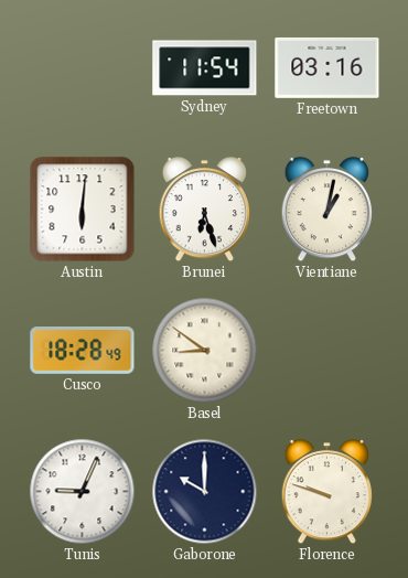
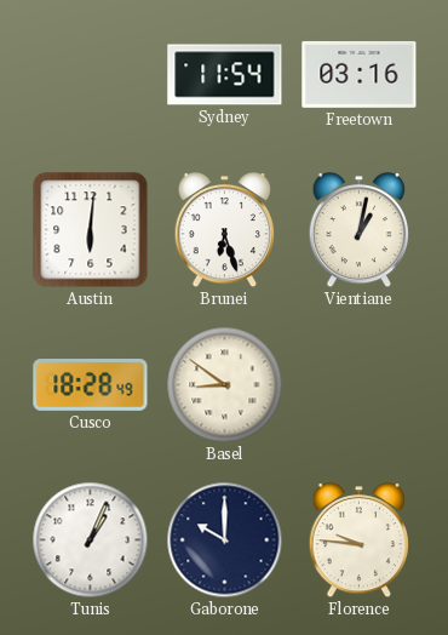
Tunis: 9:04 -> 1:04 (91, 540)
Florence: 9:48 -> 9:46 (360, 542)
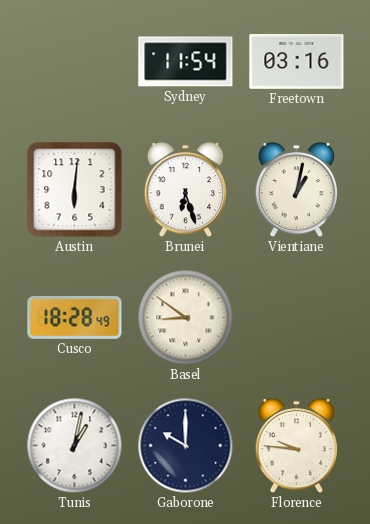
Tunis: 1:04 -> 1:02 (75, 446)
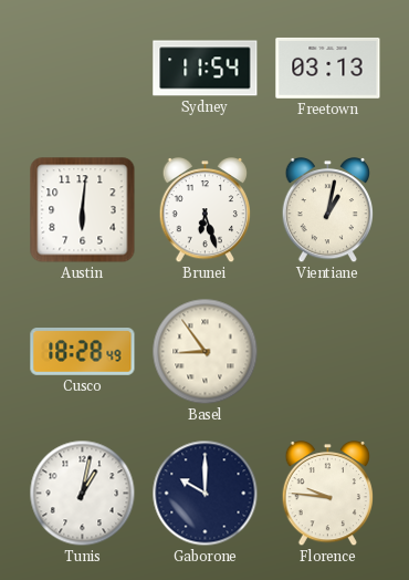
Freetown: 03:16 -> 03:13 (328, 68)
Basel: 8:51 -> 8:54 (206, 352)
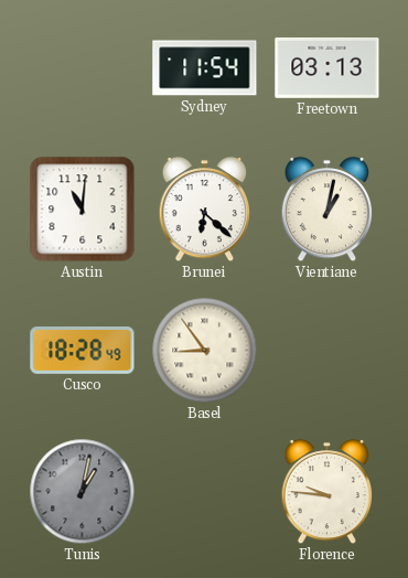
Austin: 6:01 -> 11:01 (83, 210)
Brunei: 6:27 -> 6:22 (205, 211)
Tunis dial: white -> grey (83, 492)
Gaborone: 10:00 -> none (206, 494)
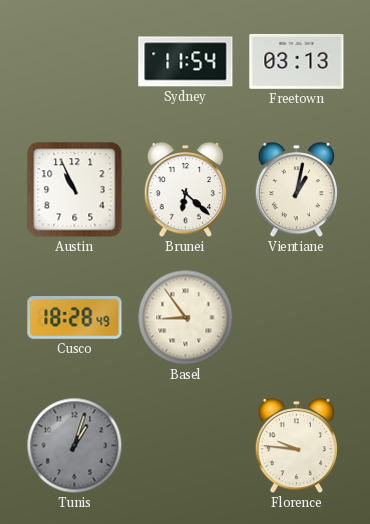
Austin: 11:01 -> 10:56 (75, 190)
Tunis: 1:02 -> 1:03 (75, 446)
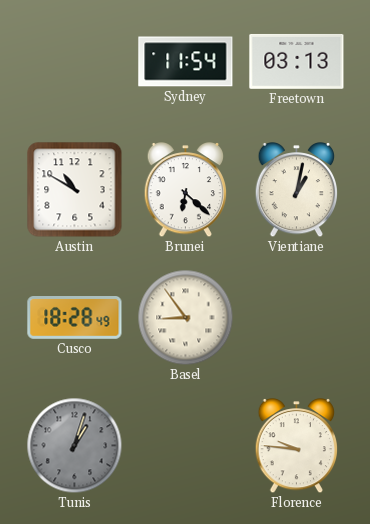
Austin: 10:56 -> 10:50 (75, 190)
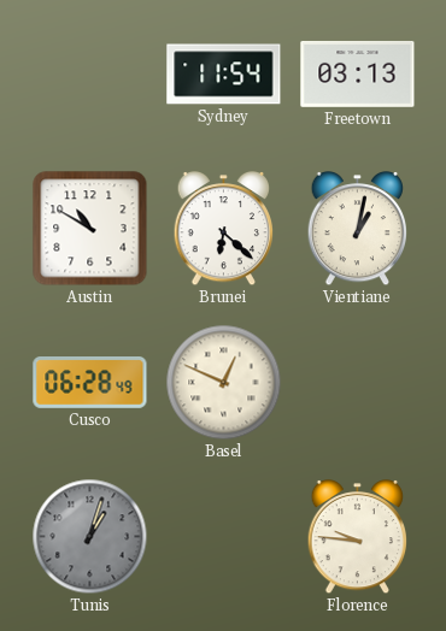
Cusco: 18:28 -> 06:28 (90, 383)
Basel: 8:54 -> 12:49 (224, 383)
